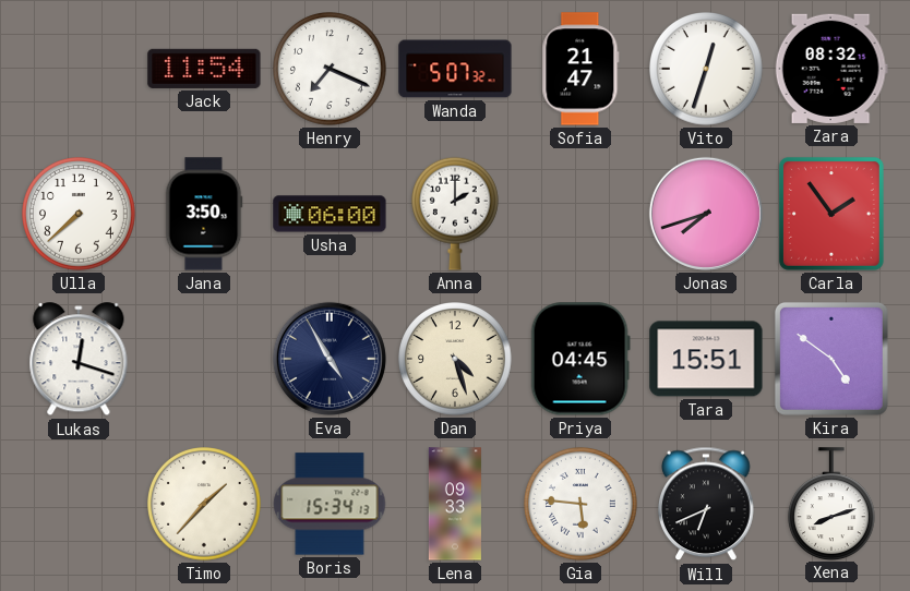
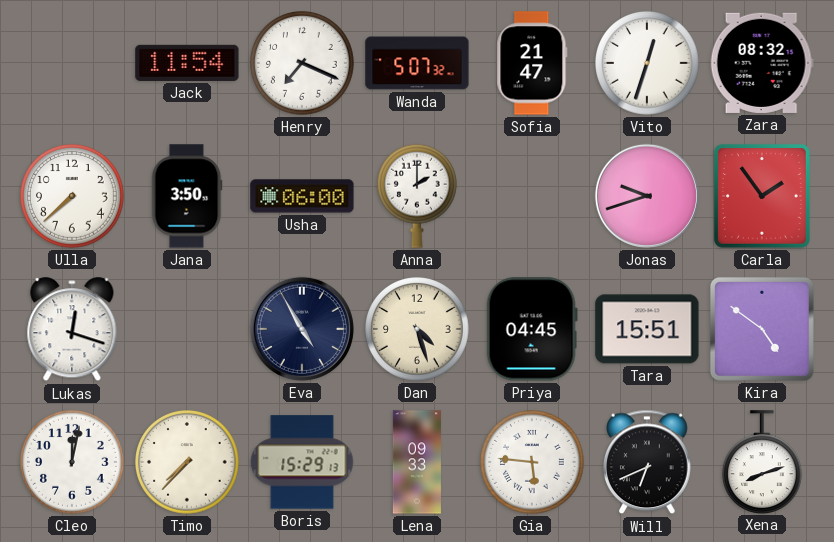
Jonas: 7:42 -> 9:42 (647, 196)
Cleo: none -> 12:02 (73, 463)
Timo: 1:37 -> 7:37 (188, 463)
Boris: 15:34 -> 15:29 (302, 462)
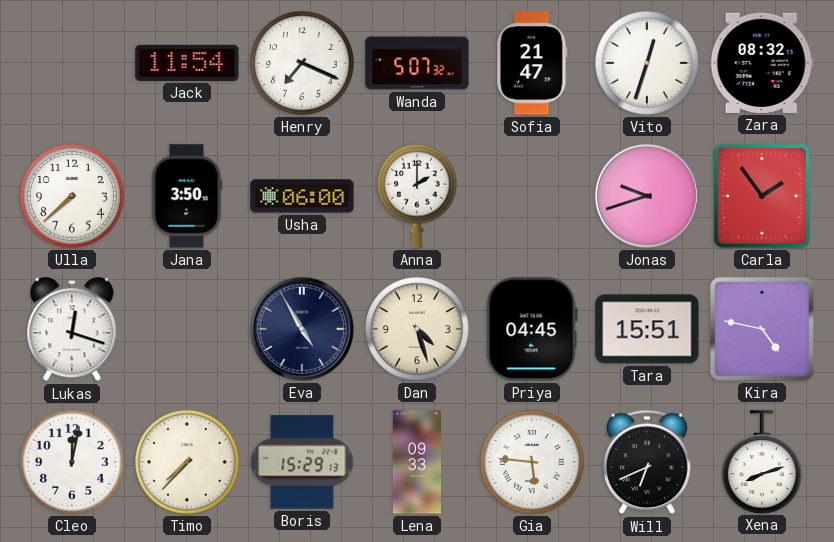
Kira: 4:51 -> 4:47 (762, 329)
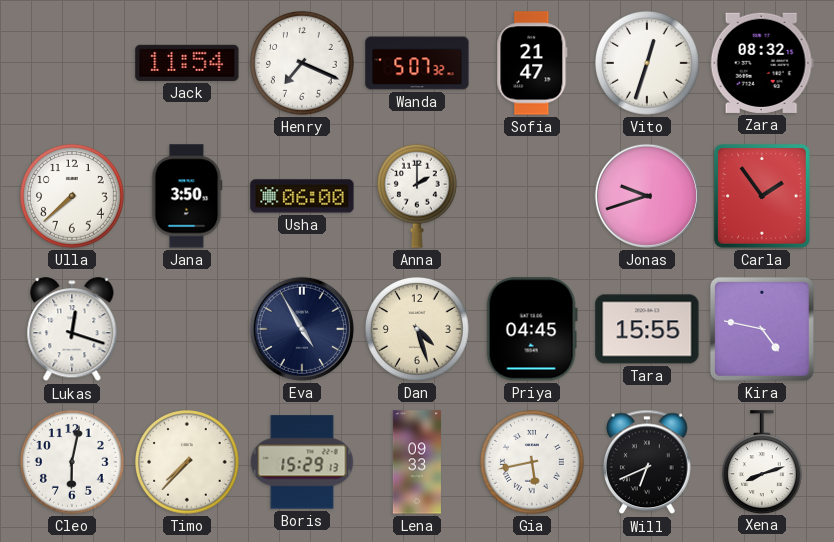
Tara: 15:51 -> 15:55 (647, 329)
Cleo: 12:02 -> 6:02 (73, 463)
Gia: 5:46 -> 5:43 (533, 463)
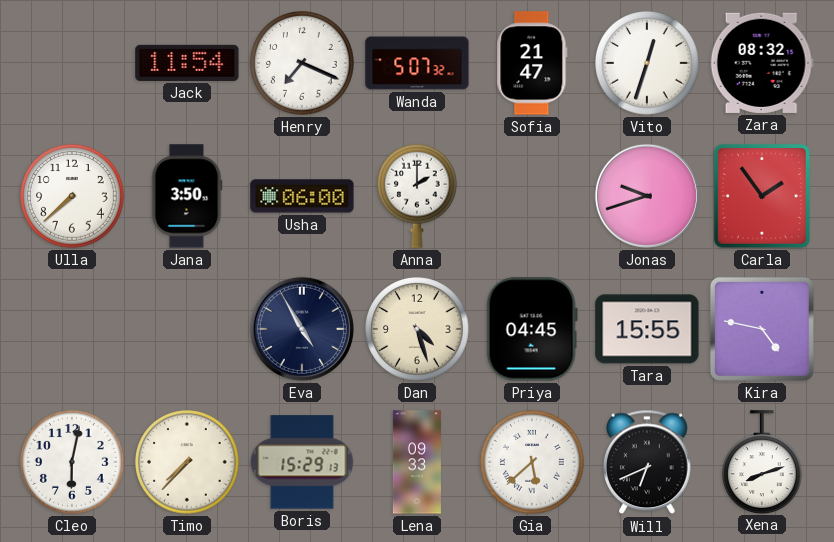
Lukas: 12:18 -> none (72, 330)
Gia: 5:43 -> 5:38 (533, 463)
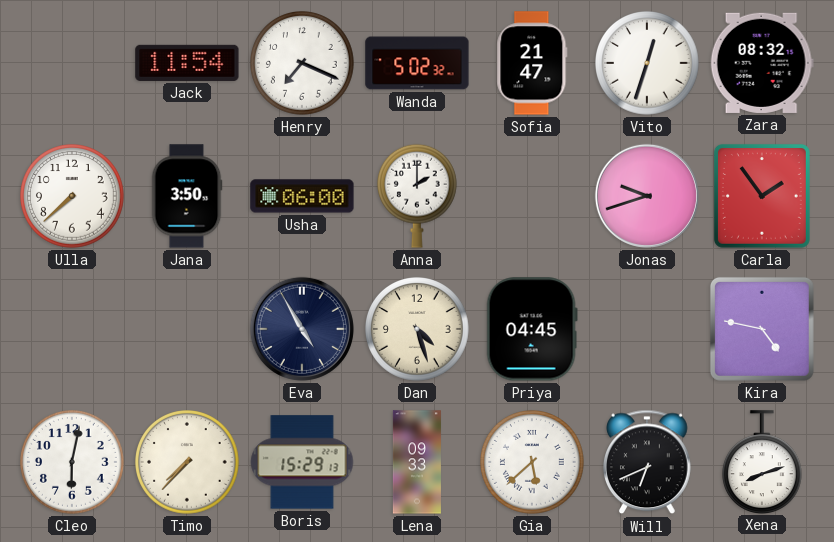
Wanda: 5:07 -> 5:02 (417, 63)
Tara: 15:55 -> none (647, 329)
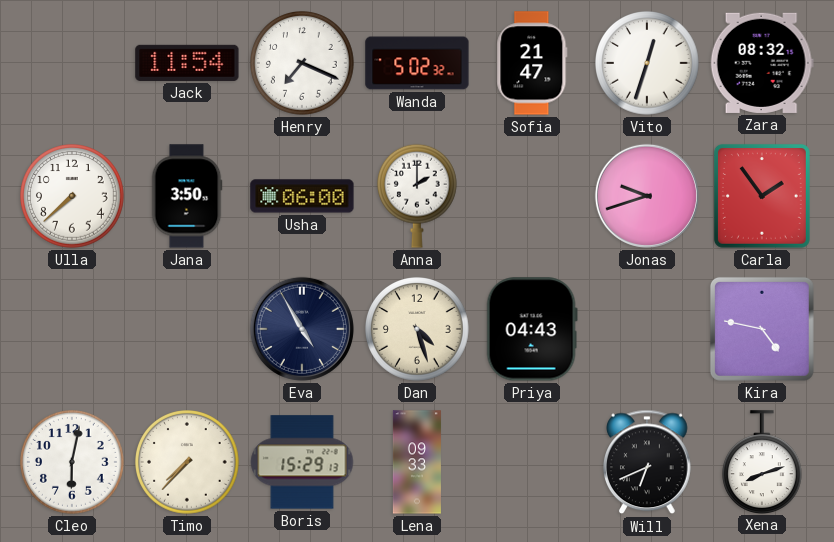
Priya: 04:45 -> 04:43 (532, 329)
Gia: 5:38 -> none (533, 463)
